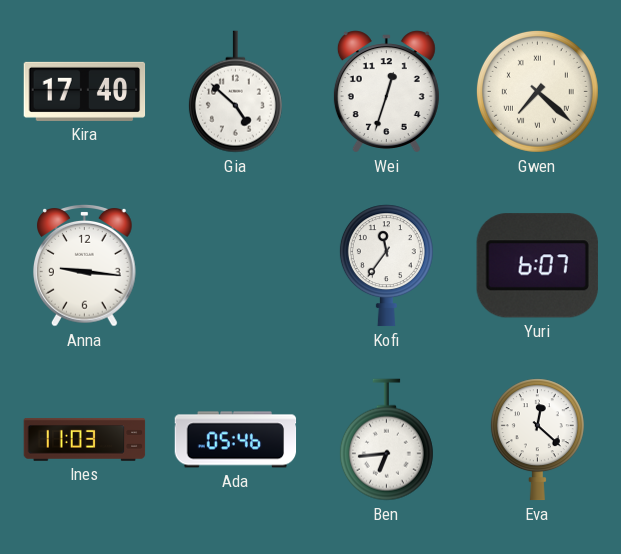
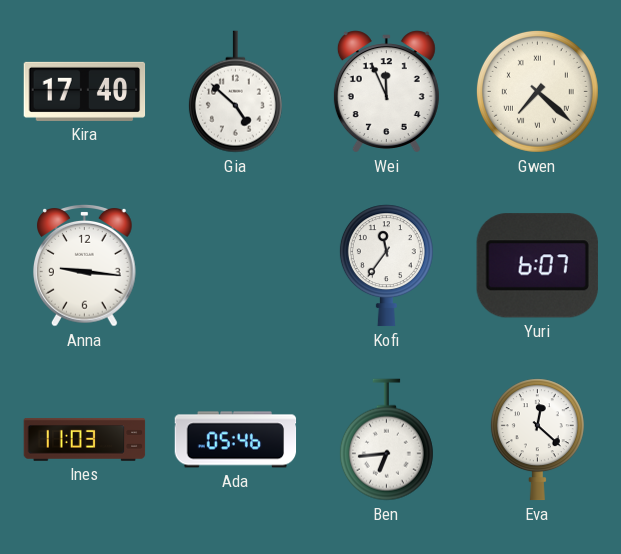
Wei: 12:33 -> 11:56 (386, 92)
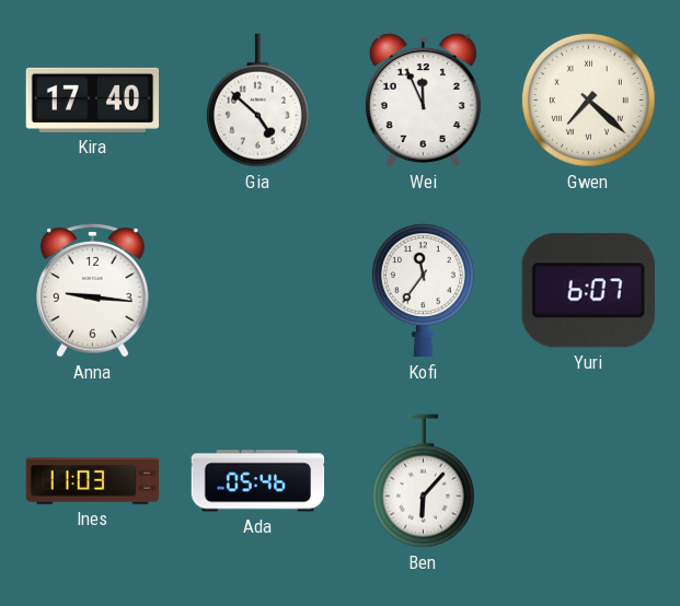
Ben: 6:44 -> 6:07 (423, 481)
Eva: 12:22 -> none (537, 440)
